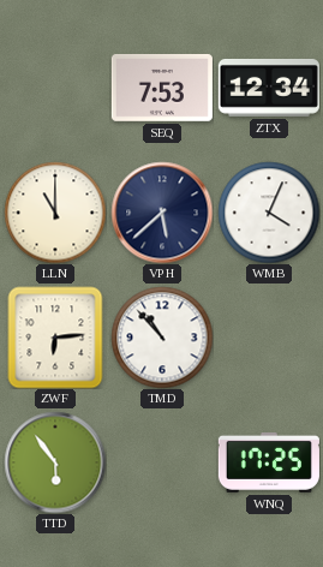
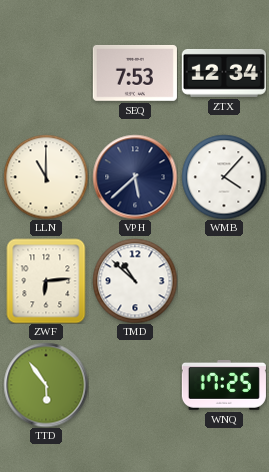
WMB: 4:04 -> 4:07 (224, 177)
TMD: 10:53 -> 10:52 (135, 281)
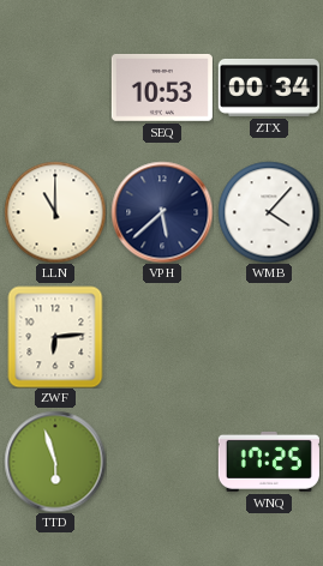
SEQ: 7:53 -> 10:53 (162, 88)
ZTX: 12:34 -> 00:34 (269, 88)
TMD: 10:52 -> none (135, 281)
TTD: 5:54 -> 5:57 (55, 462)
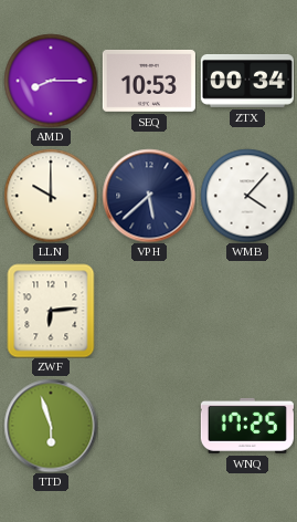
AMD: none -> 8:15 (51, 81)
LLN: 11:00 -> 10:00 (51, 196)
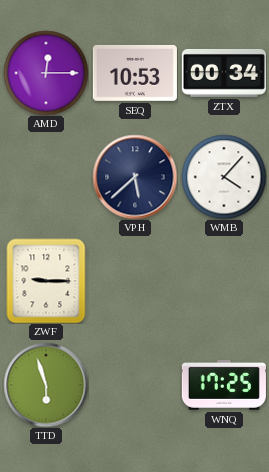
AMD: 8:15 -> 12:15 (46, 73)
LLN: 10:00 -> none (51, 196)
ZWF: 6:14 -> 9:15 (46, 281)
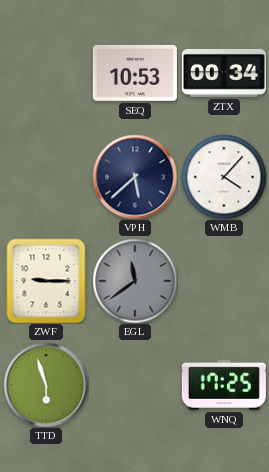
AMD: 12:15 -> none (46, 73)
EGL: none -> 11:39 (135, 281)
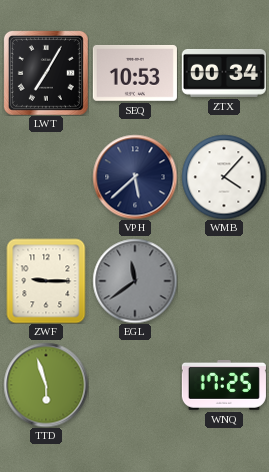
LWT: none -> 7:05 (46, 73)
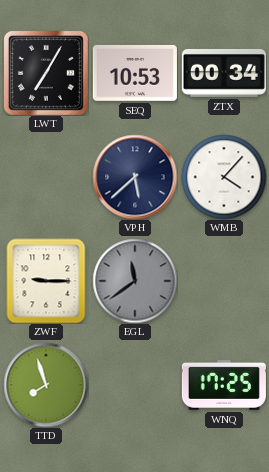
TTD: 5:57 -> 7:57 (46, 385)
